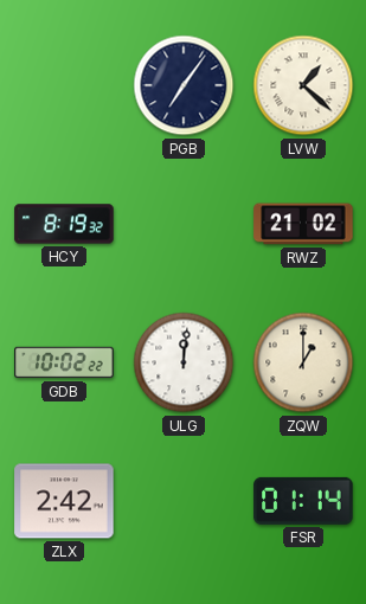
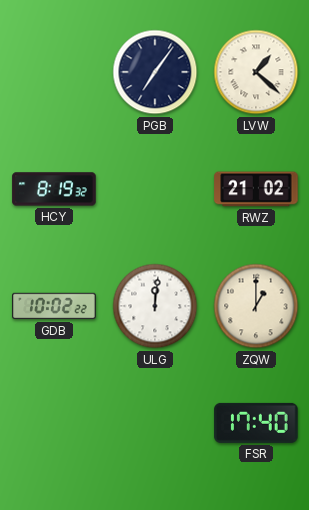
ZLX: 2:42 -> none (64, 501)
FSR: 01:14 -> 17:40 (256, 423)
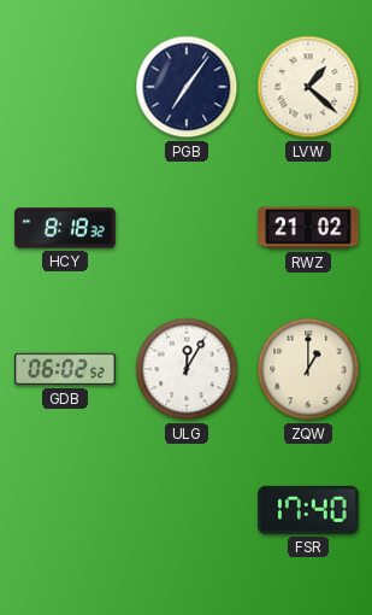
HCY: 8:19 -> 8:18 (65, 228)
GDB: 10:02 -> 06:02 (65, 369)
ULG: 12:01 -> 12:05 (187, 369)
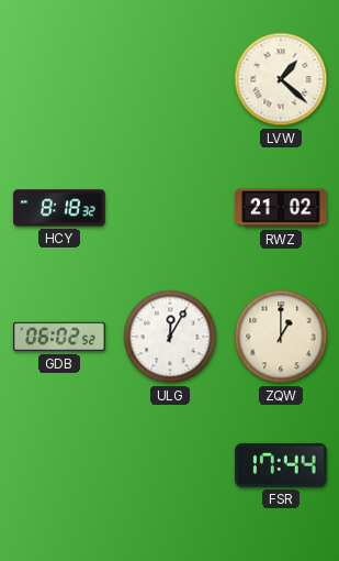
PGB: 7:06 -> none (187, 87)
FSR: 17:40 -> 17:44 (281, 465)
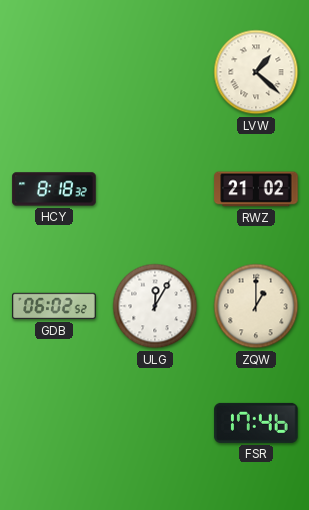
FSR: 17:44 -> 17:46 (256, 423)
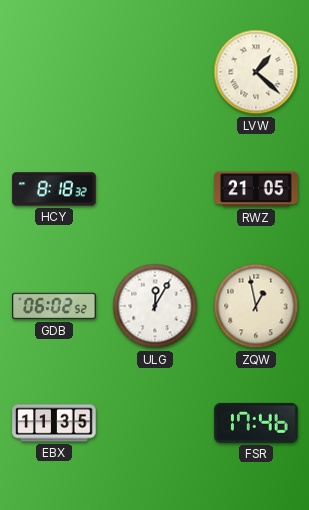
RWZ: 21:02 -> 21:05 (256, 189)
ZQW: 1:00 -> 12:58 (256, 306)
EBX: none -> 11:35 (54, 423)
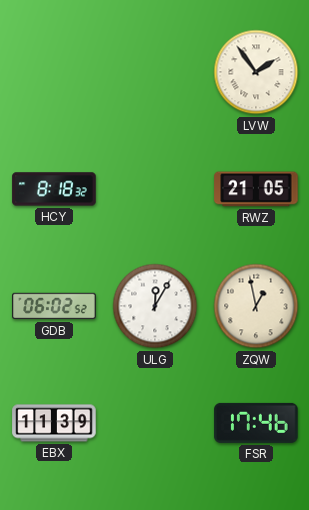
LVW: 1:22 -> 1:54 (256, 72)
EBX: 11:35 -> 11:39 (54, 423)
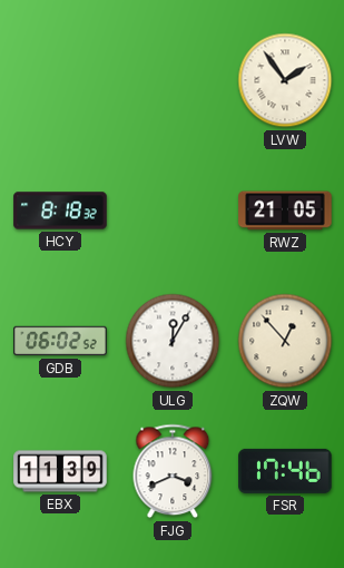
ZQW: 12:58 -> 12:53 (285, 341)
FJG: none -> 3:41 (173, 471)
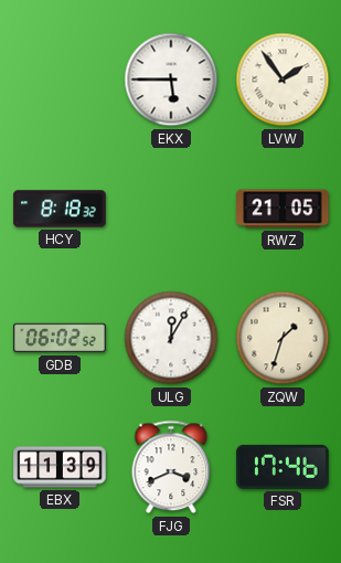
EKX: none -> 5:45 (171, 79)
ZQW: 12:53 -> 1:33 (283, 338)
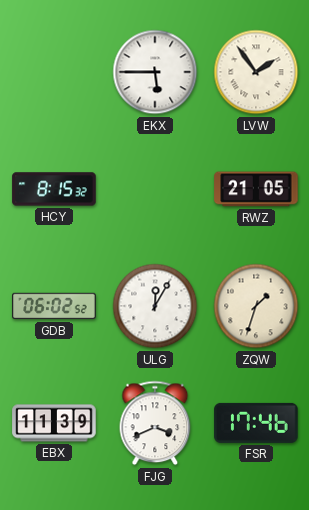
HCY: 8:18 -> 8:15 (54, 189)
